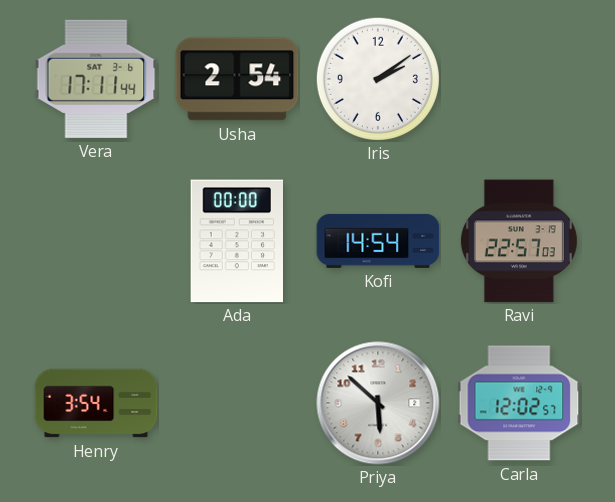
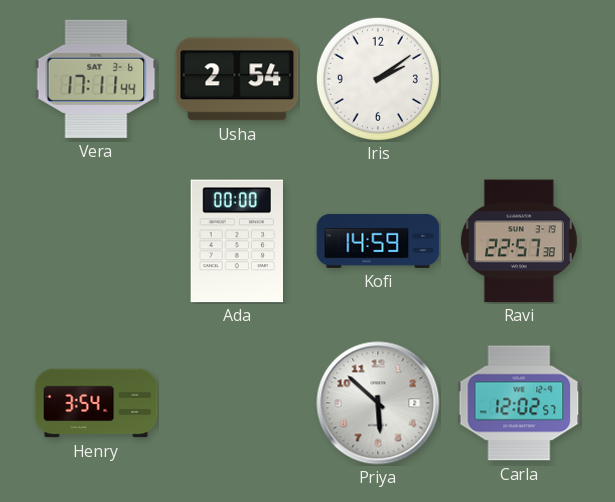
Kofi: 14:54 -> 14:59 (378, 241)
Ravi: 22:57:03 -> 22:57:38 (519, 241)
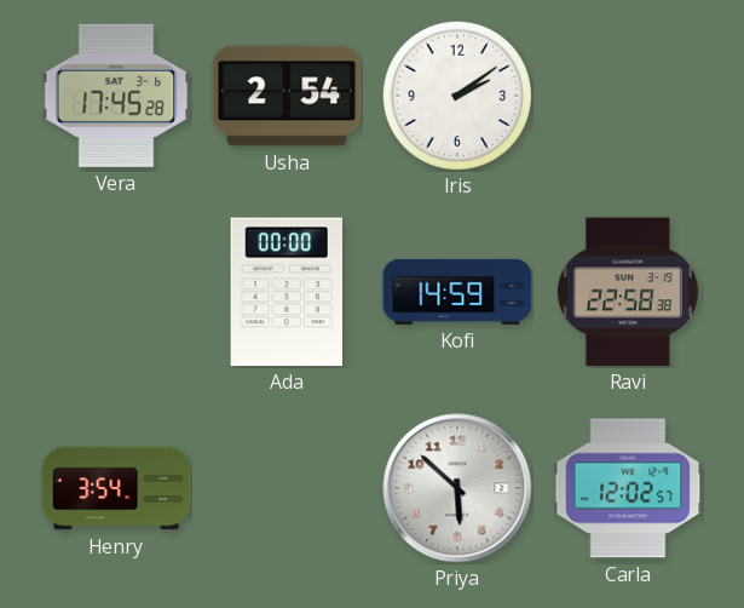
Vera: 17:11 -> 17:45 (116, 96)
Ravi: 22:57 -> 22:58 (628, 292)
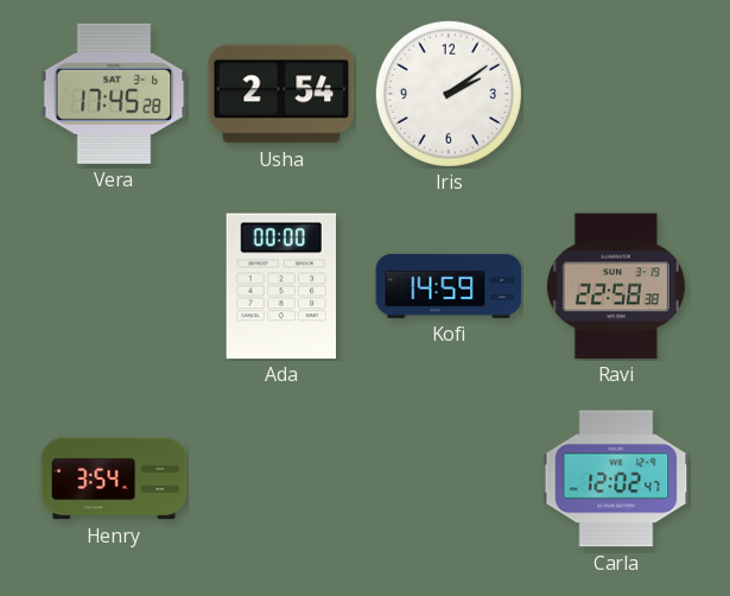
Priya: 5:52 -> none (457, 488)
Carla: 12:02:57 -> 12:02:47 (616, 478)
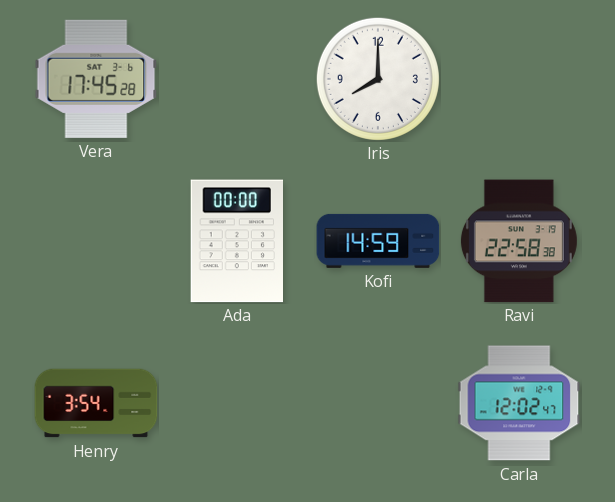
Usha: 2:54 -> none (281, 94)
Iris: 2:09 -> 8:00 (378, 79)
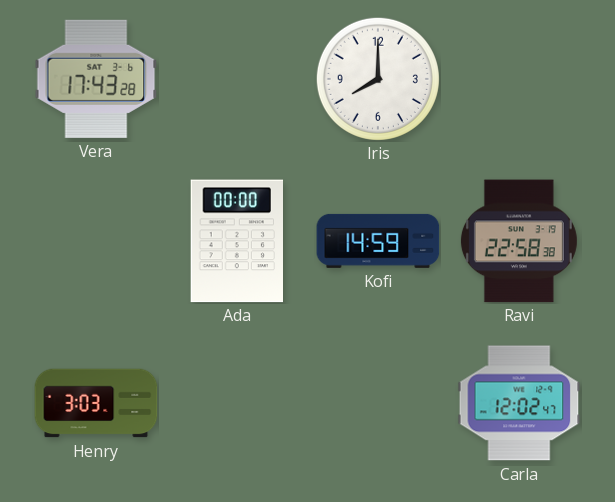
Vera: 17:45 -> 17:43 (96, 79)
Henry: 3:54 -> 3:03 (96, 403)
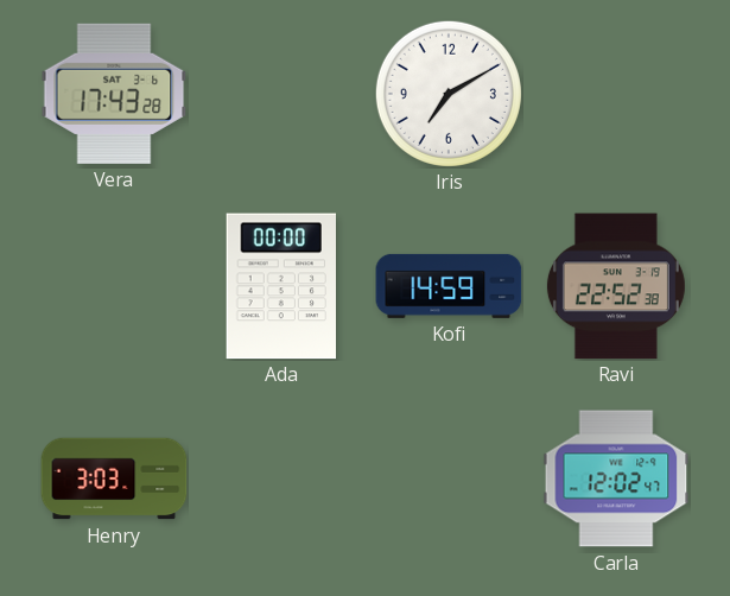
Iris: 8:00 -> 7:10 (449, 94)
Ravi: 22:58 -> 22:52 (616, 286)
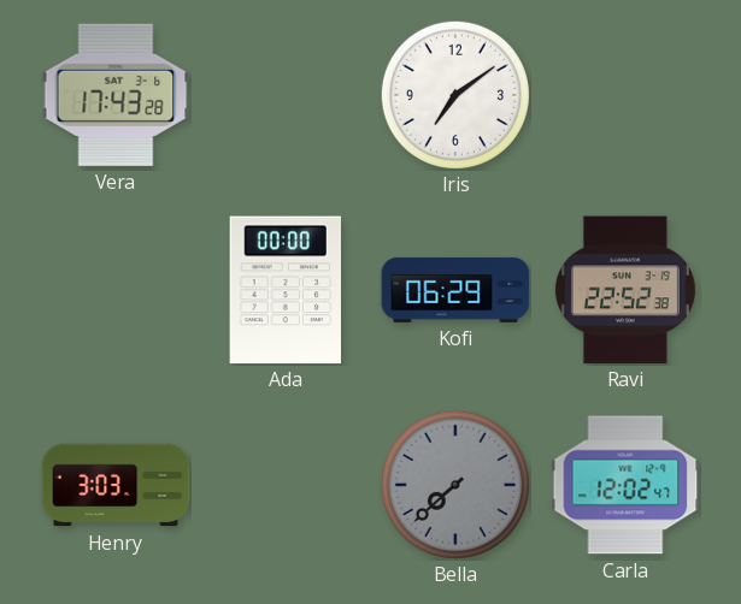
Iris: 7:10 -> 7:09 (455, 95)
Kofi: 14:59 -> 06:29 (455, 290)
Bella: none -> 7:38 (455, 485)
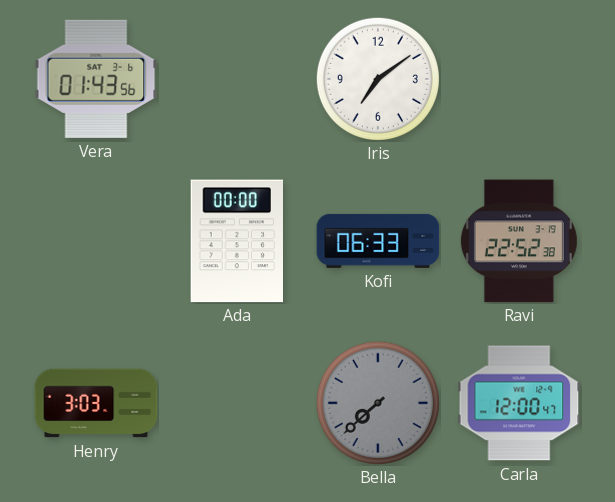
Vera: 17:43 -> 01:43 (96, 79)
Kofi: 06:29 -> 06:33 (378, 241)
Carla: 12:02 -> 12:00 (519, 403)
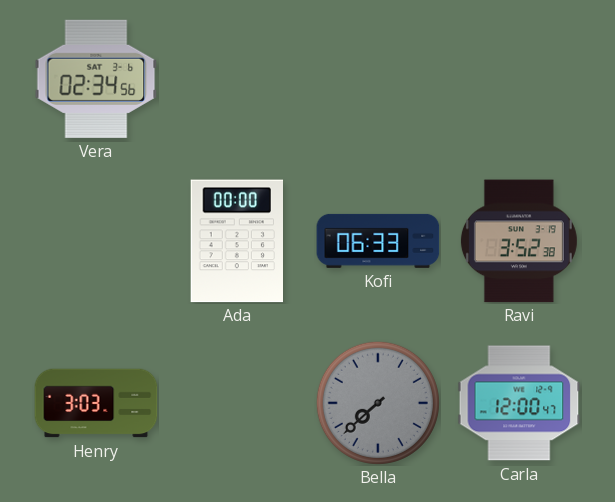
Vera: 01:43 -> 02:34 (96, 79)
Iris: 7:09 -> none (378, 79)
Ravi: 22:52 -> 3:52 (519, 241)
